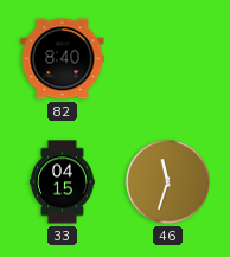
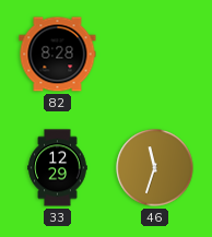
82: 8:40 -> 8:28 (58, 55)
33: 04:15 -> 12:29 (58, 168)
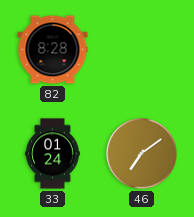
33: 12:29 -> 01:24 (53, 154)
46: 11:33 -> 7:09 (142, 154)
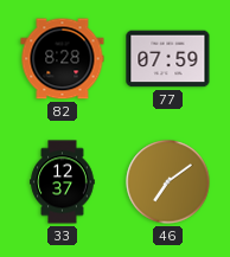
77: none -> 07:59 (168, 59)
33: 01:24 -> 12:37 (63, 182)
